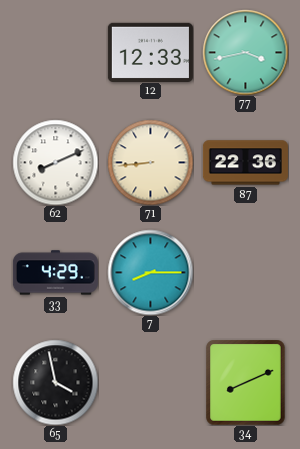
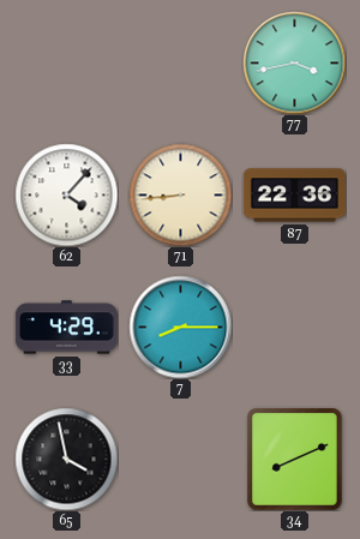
12: 12:33 -> none (150, 52)
62: 8:11 -> 4:07 (66, 194)
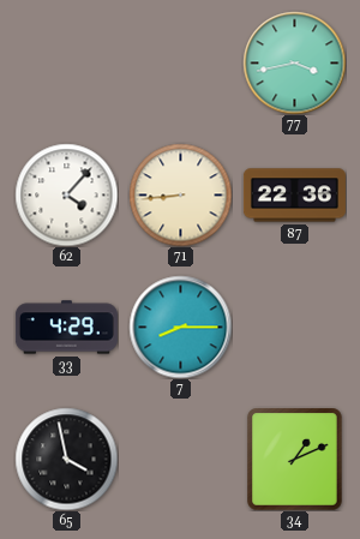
34: 8:11 -> 1:11 (295, 459)
